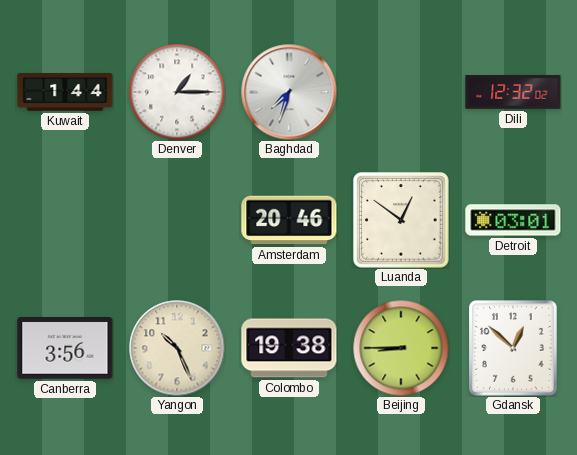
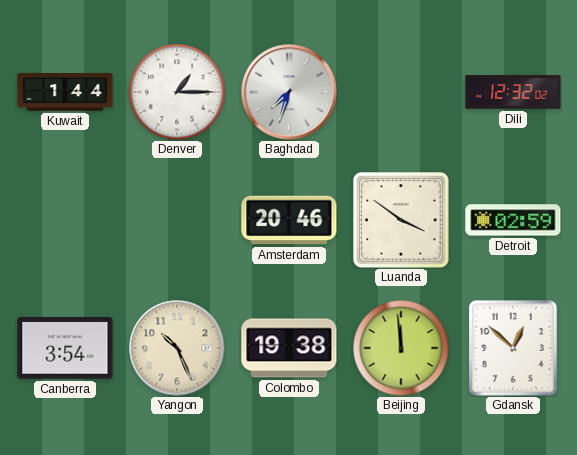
Luanda: 12:51 -> 3:51 (401, 220)
Detroit: 03:01 -> 02:59 (513, 220)
Canberra: 3:56 -> 3:54 (65, 348)
Beijing: 8:45 -> 11:59 (401, 348)
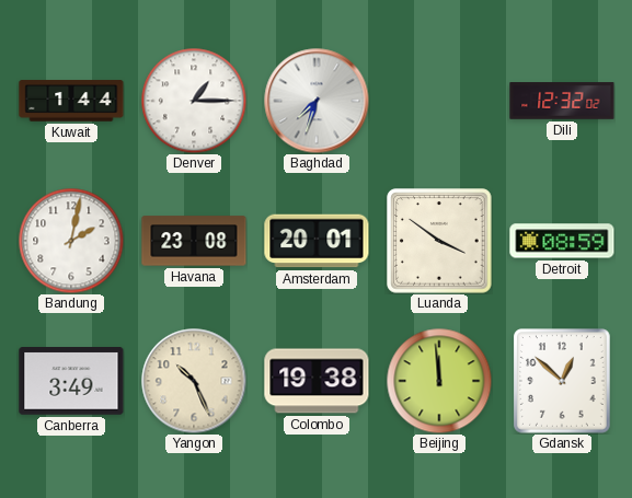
Bandung: none -> 2:02 (71, 241)
Havana: none -> 23:08 (194, 241)
Amsterdam: 20:46 -> 20:01 (317, 241)
Detroit: 02:59 -> 08:59 (562, 241)
Canberra: 3:54 -> 3:49 (71, 381)
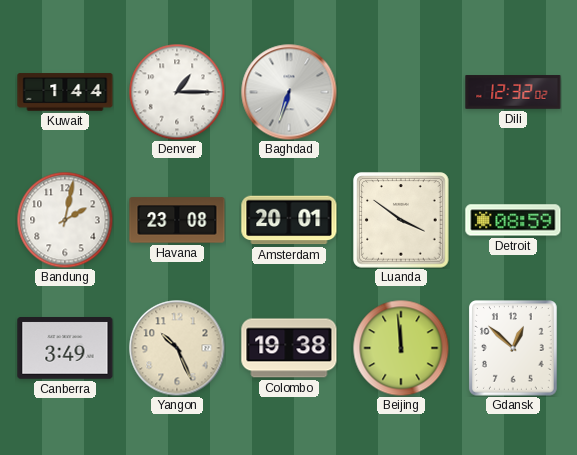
Baghdad: 7:33 -> 6:33 (289, 92)
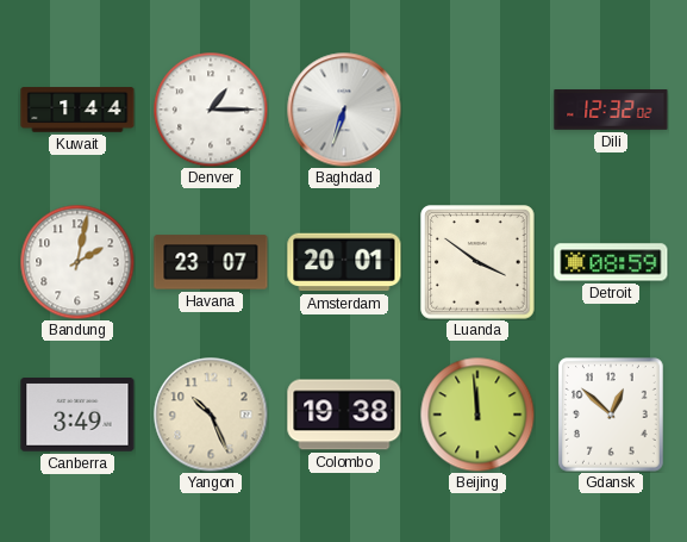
Havana: 23:08 -> 23:07 (211, 262)
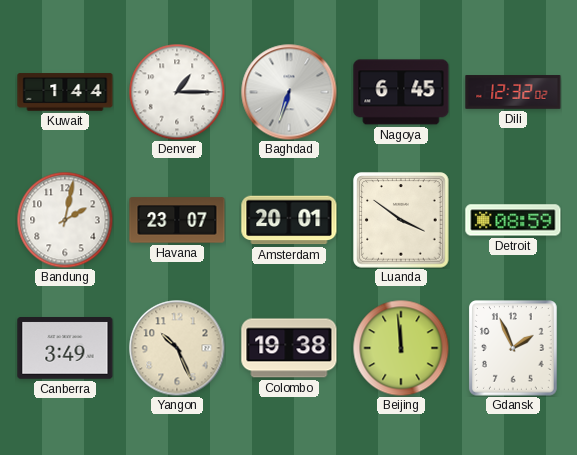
Nagoya: none -> 6:45 (401, 92)
Gdansk: 12:52 -> 1:56 (514, 349)
